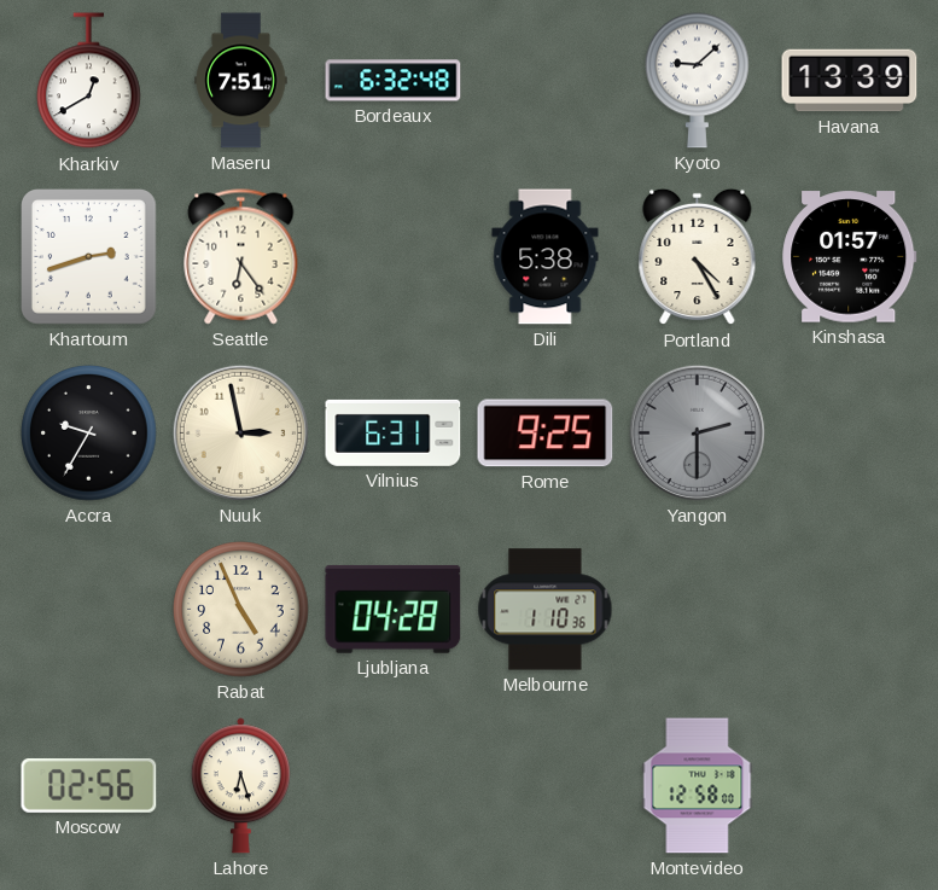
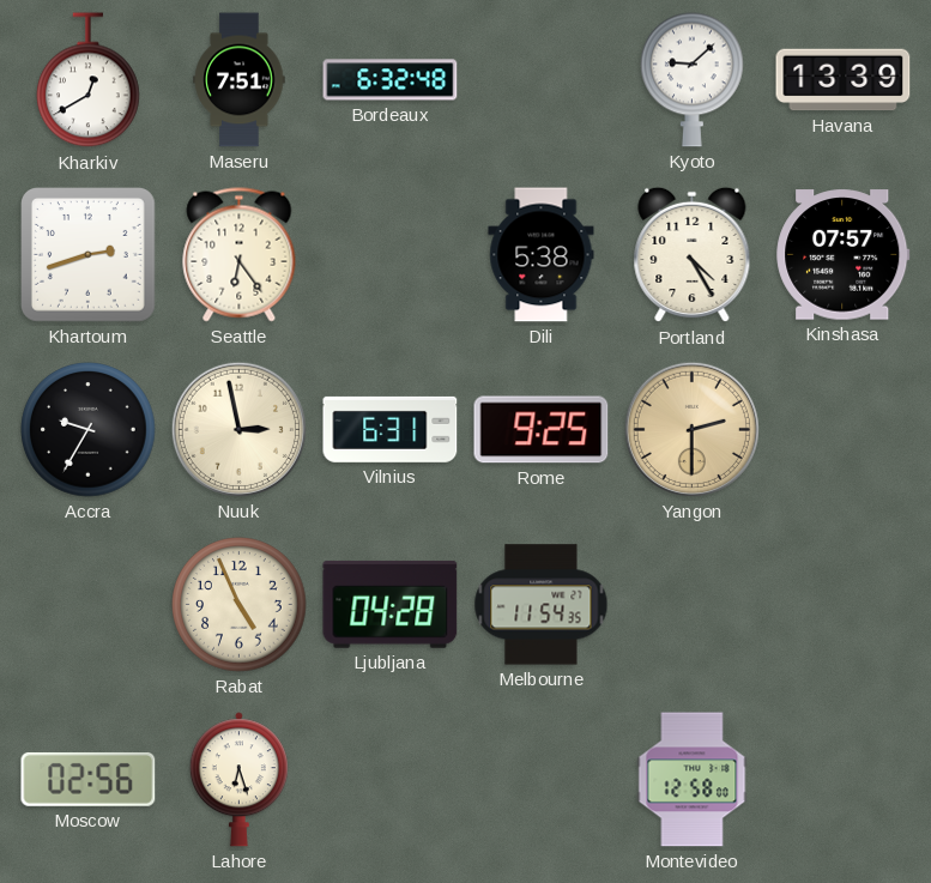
Kinshasa: 01:57 -> 07:57 (844, 255)
Yangon dial: grey -> champagne (691, 429)
Melbourne: 1:10 -> 11:54 (542, 605)
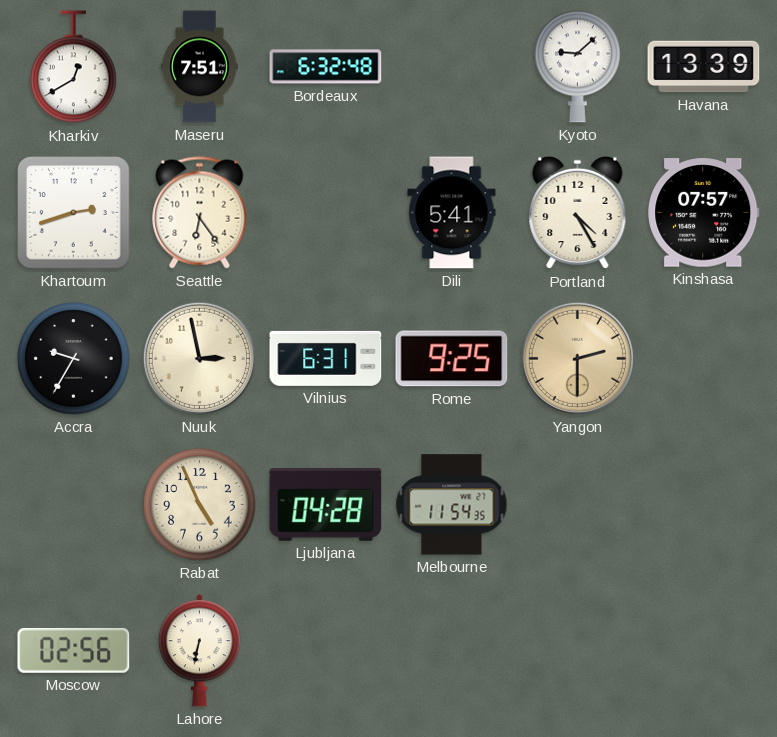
Dili: 5:38 -> 5:41 (452, 213)
Lahore: 6:27 -> 6:32 (199, 651)
Montevideo: 12:58 -> none (693, 780)
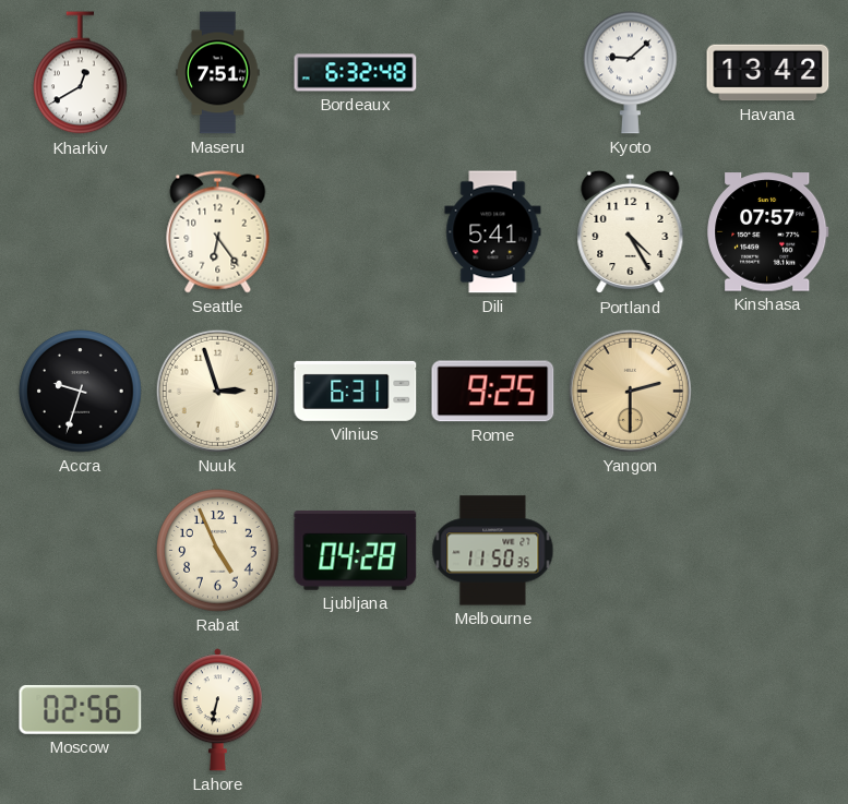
Havana: 13:39 -> 13:42 (768, 73)
Khartoum: 2:42 -> none (74, 213)
Accra: 9:35 -> 9:33 (81, 392)
Nuuk: 2:58 -> 2:57 (217, 391)
Melbourne: 11:54 -> 11:50 (493, 551)
